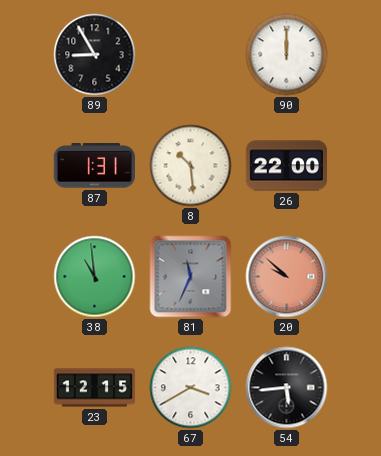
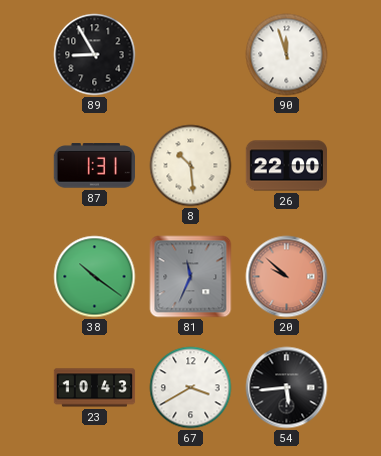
90: 12:00 -> 11:57 (287, 55)
38: 10:59 -> 10:21 (95, 277)
23: 12:15 -> 10:43 (95, 388)
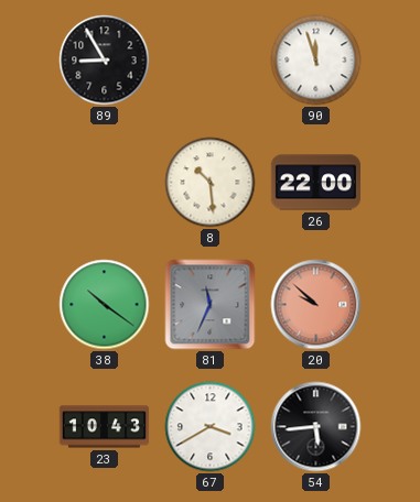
87: 1:31 -> none (94, 166)
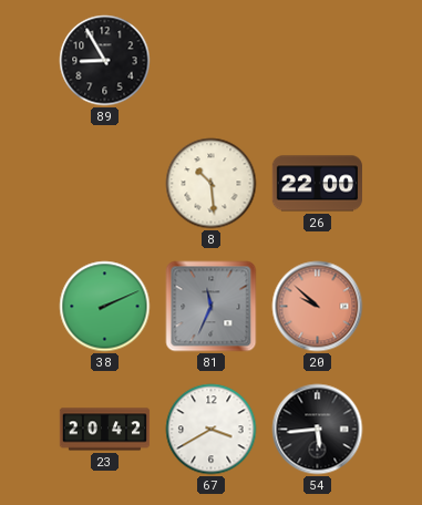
90: 11:57 -> none (316, 61)
38: 10:21 -> 2:11 (105, 307)
23: 10:43 -> 20:42 (105, 430)
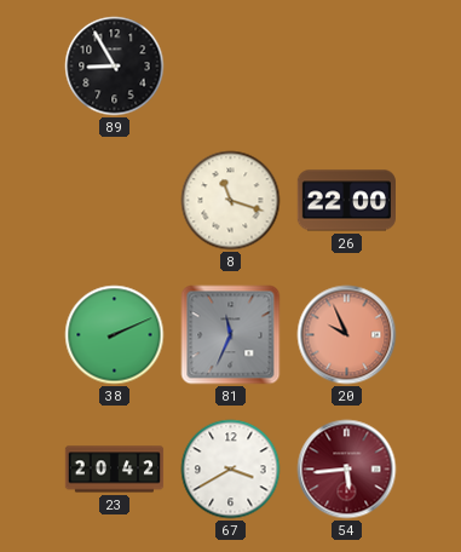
8: 10:29 -> 11:18 (231, 201)
20: 9:52 -> 9:56 (347, 335)
54 dial: black -> burgundy (347, 470)
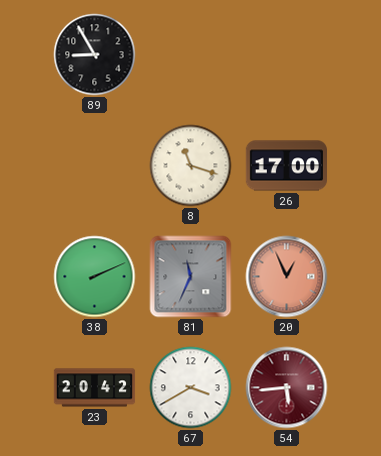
26: 22:00 -> 17:00 (286, 166)
20: 9:56 -> 12:56 (287, 277)
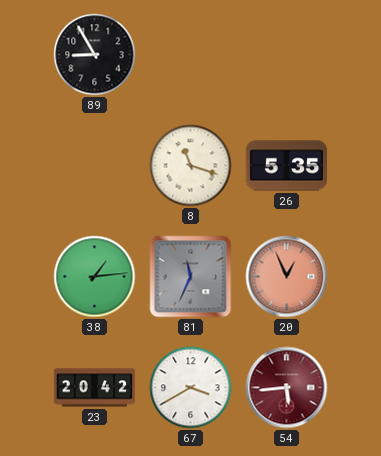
26: 17:00 -> 5:35 (286, 166)
38: 2:11 -> 1:14 (95, 277)
